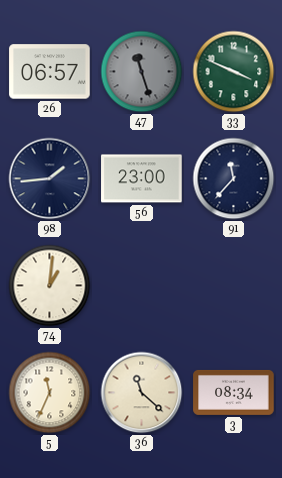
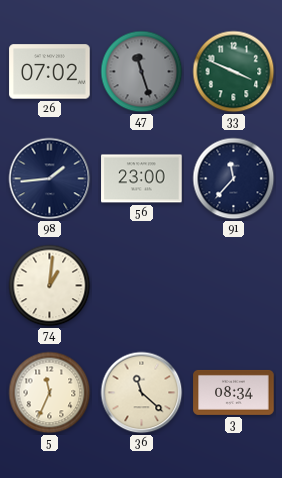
26: 06:57 -> 07:02 (50, 72)
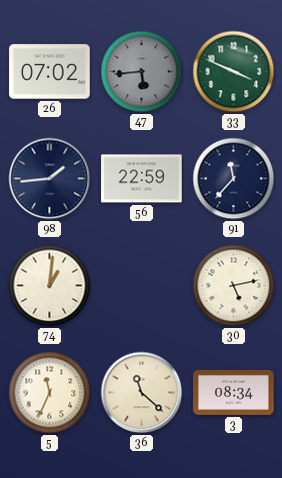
47: 11:27 -> 5:44 (142, 72)
56: 23:00 -> 22:59 (142, 179)
30: none -> 5:13 (234, 286)
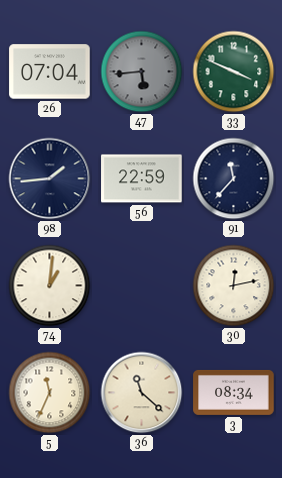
26: 07:02 -> 07:04 (50, 72)
30: 5:13 -> 12:13 (234, 286)
